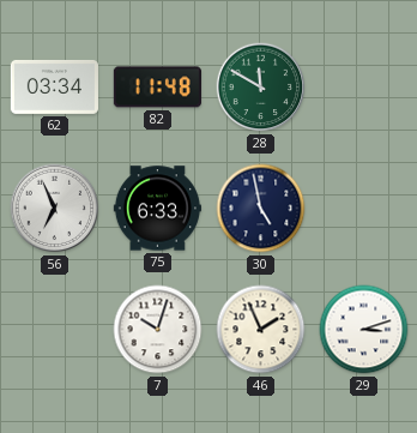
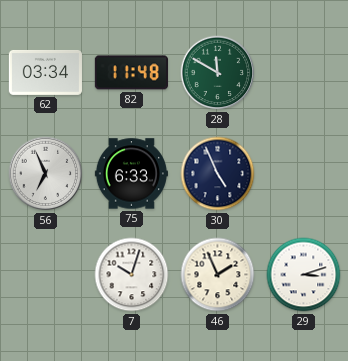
30: 4:58 -> 4:56 (218, 174)
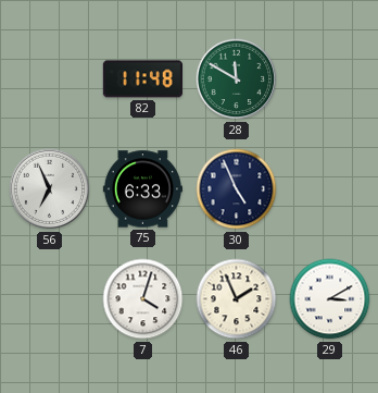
62: 03:34 -> none (45, 72)
7: 10:03 -> 4:03 (143, 299)
29: 3:12 -> 3:10 (330, 299)
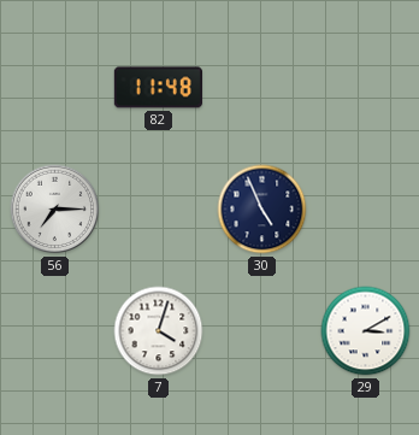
28: 11:50 -> none (237, 79)
56: 6:56 -> 7:15 (55, 210)
75: 6:33 -> none (142, 189)
46: 1:56 -> none (237, 299)
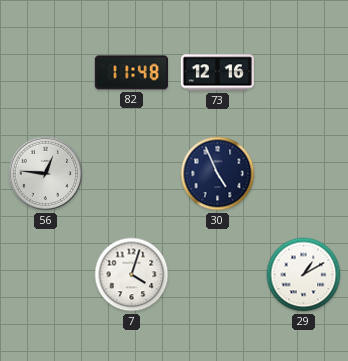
73: none -> 12:16 (217, 73)
56: 7:15 -> 12:46 (46, 174)
29: 3:10 -> 1:10 (304, 275)
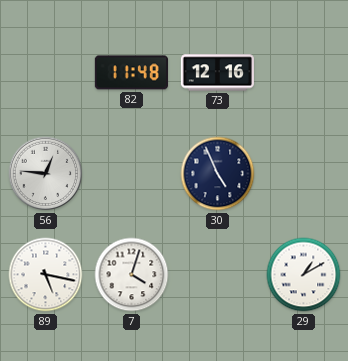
89: none -> 5:17 (46, 275)
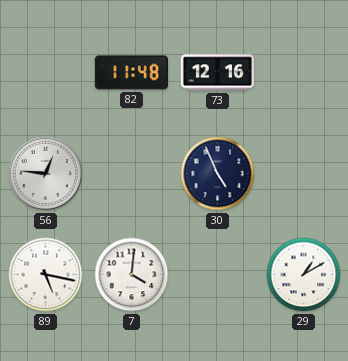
7: 4:03 -> 4:01 (132, 275)
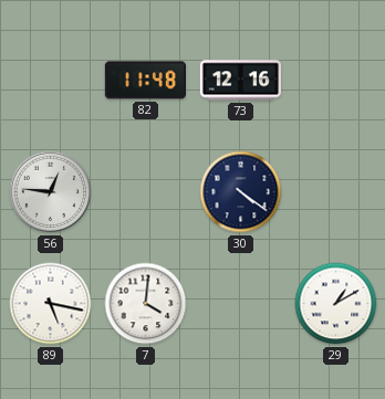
30: 4:56 -> 4:21 (241, 192)
